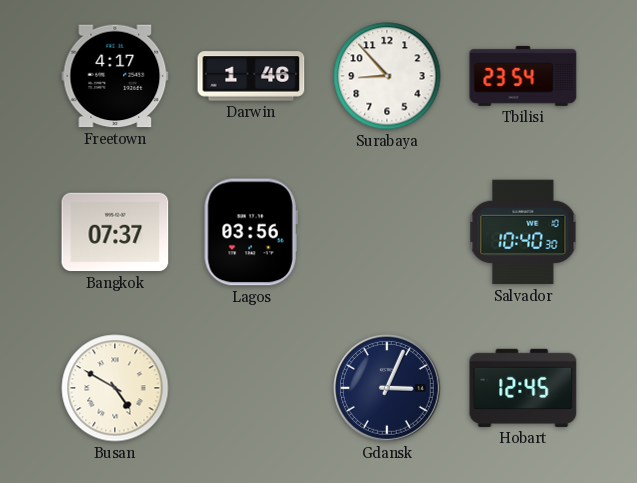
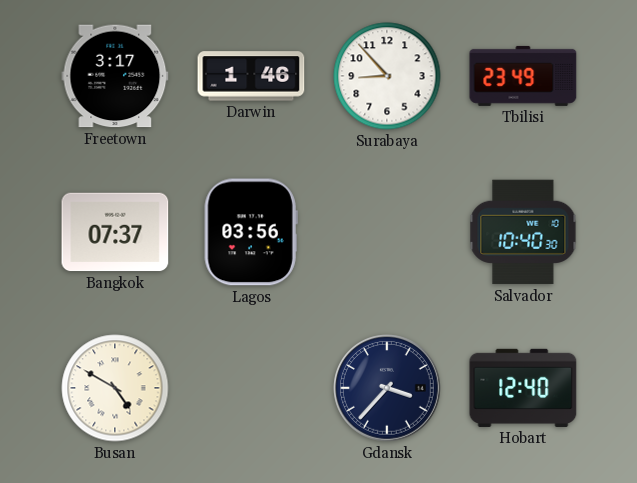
Freetown: 4:17 -> 3:17 (115, 76)
Tbilisi: 23:54 -> 23:49 (523, 76)
Gdansk: 3:04 -> 3:37 (388, 389)
Hobart: 12:45 -> 12:40 (523, 388)
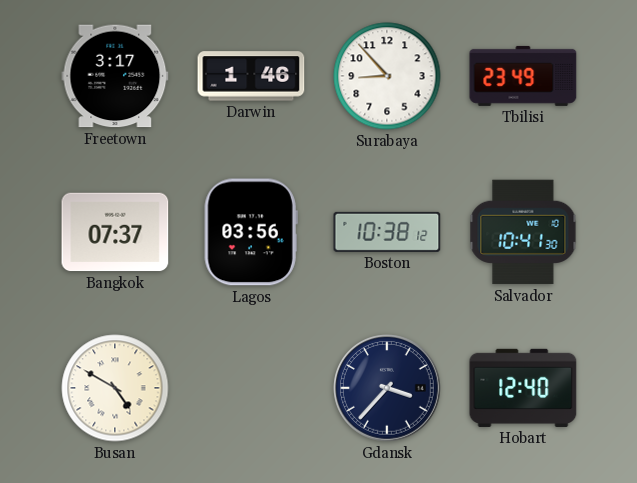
Boston: none -> 10:38 (387, 232)
Salvador: 10:40 -> 10:41 (523, 232)
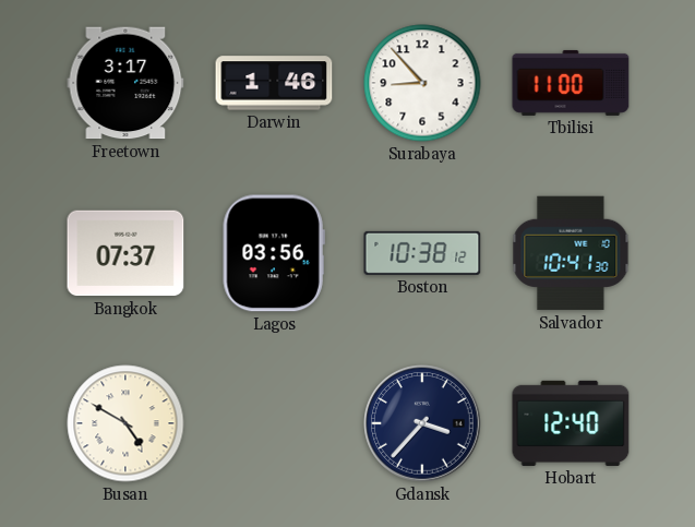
Tbilisi: 23:49 -> 11:00 (571, 83)
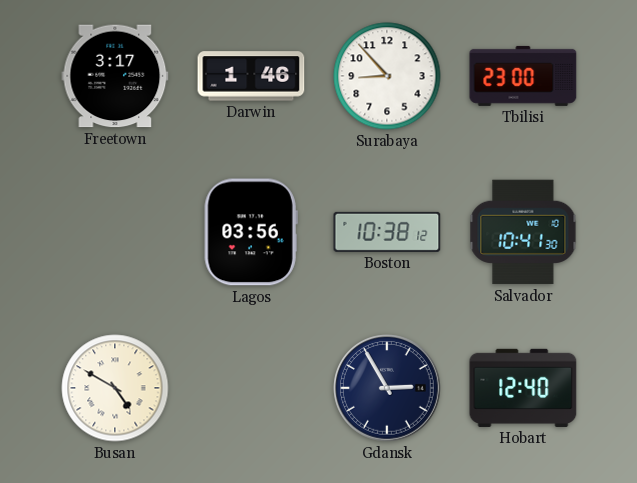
Tbilisi: 11:00 -> 23:00 (523, 76)
Bangkok: 07:37 -> none (125, 253)
Gdansk: 3:37 -> 2:55 (388, 389)
